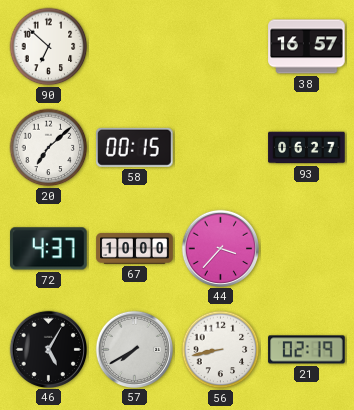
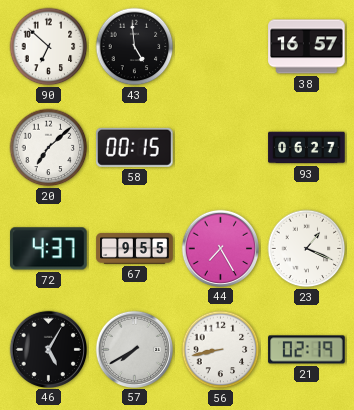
43: none -> 4:59 (135, 47)
67: 10:00 -> 9:55 (135, 249)
44: 3:37 -> 7:25 (220, 248)
23: none -> 1:19 (307, 249)
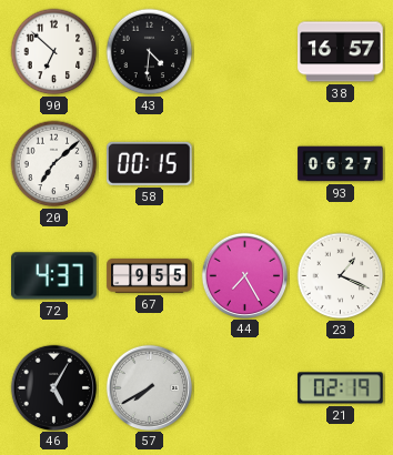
43: 4:59 -> 4:31 (150, 52)
56: 8:43 -> none (221, 350)
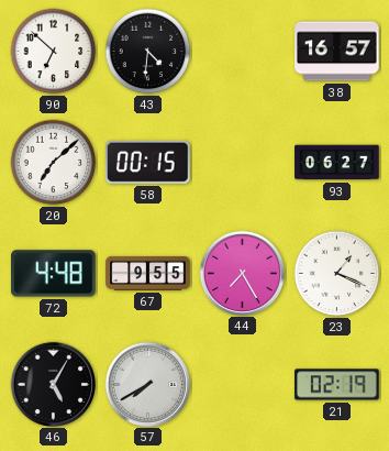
72: 4:37 -> 4:48 (54, 274)
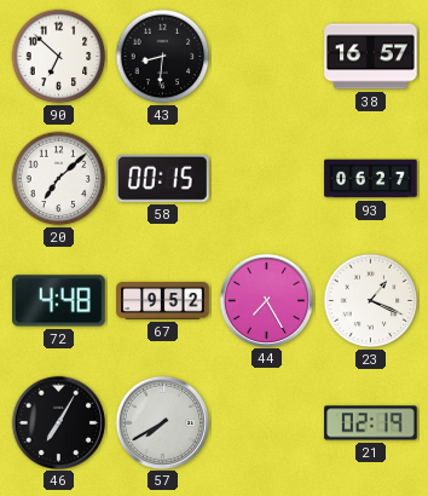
43: 4:31 -> 8:31 (163, 57)
67: 9:55 -> 9:52 (163, 301)
46: 5:05 -> 7:05 (58, 422)
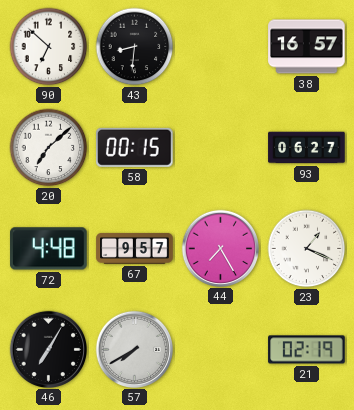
67: 9:52 -> 9:57 (135, 249)
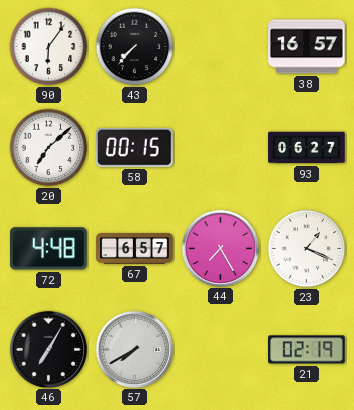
90: 6:52 -> 6:06 (49, 47)
43: 8:31 -> 7:37 (135, 47)
67: 9:57 -> 6:57 (135, 249)
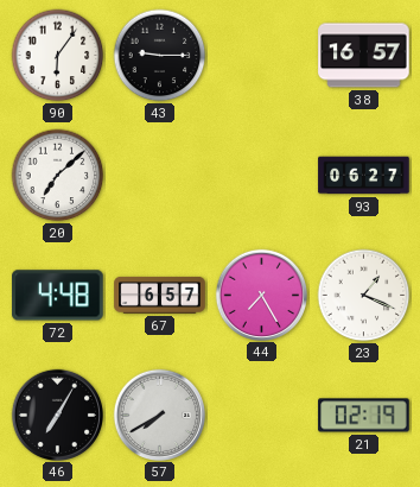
43: 7:37 -> 9:15 (160, 56)
58: 00:15 -> none (135, 147)
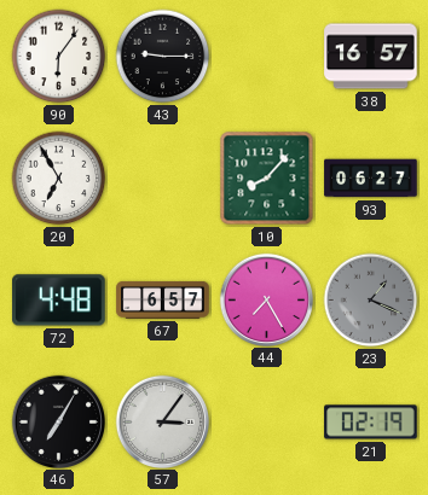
20: 7:08 -> 6:55 (59, 179)
10: none -> 8:07 (267, 179)
23 dial: white -> grey (371, 301)
57: 7:40 -> 3:06 (162, 421)
